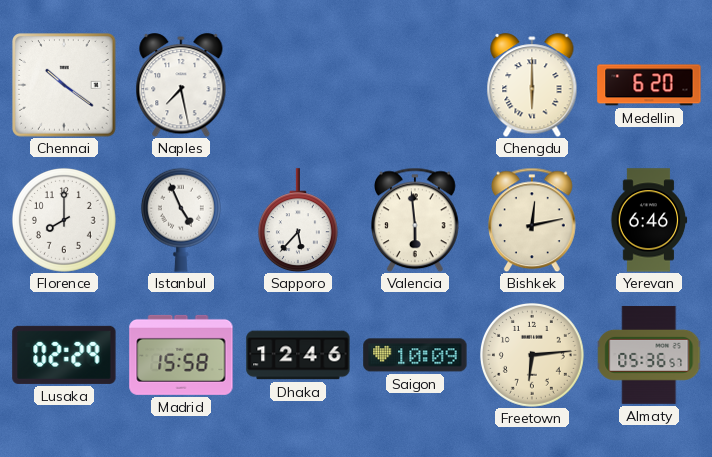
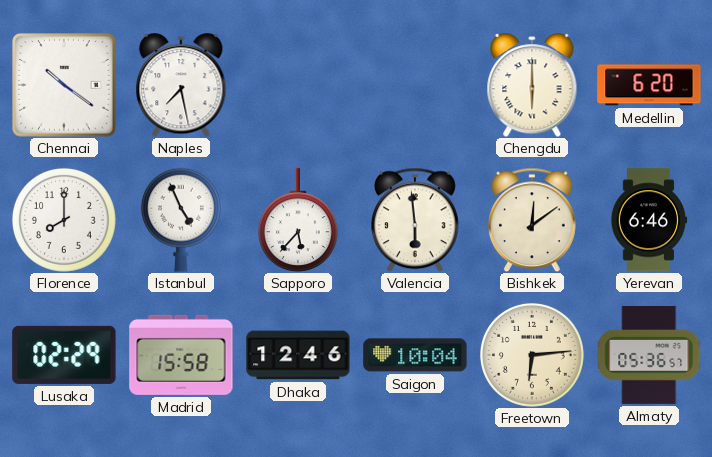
Bishkek: 12:13 -> 12:09 (532, 220)
Saigon: 10:09 -> 10:04 (415, 355)
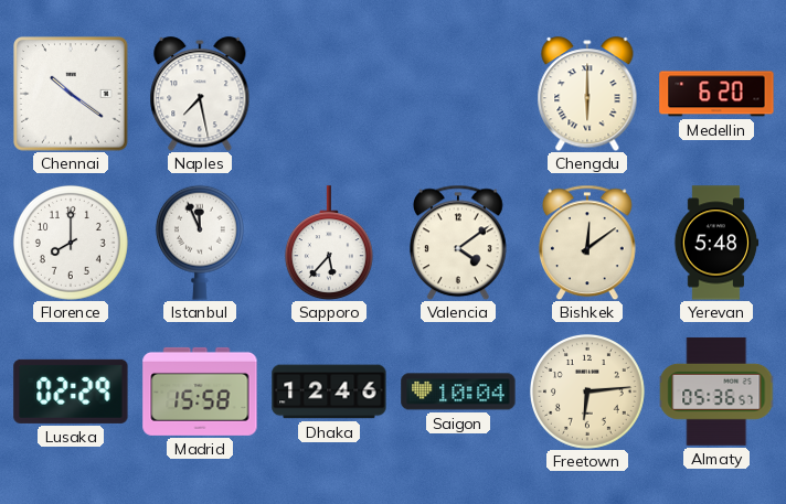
Istanbul: 4:56 -> 11:56 (200, 243)
Valencia: 5:59 -> 4:09 (458, 243)
Yerevan: 6:46 -> 5:48 (716, 243)
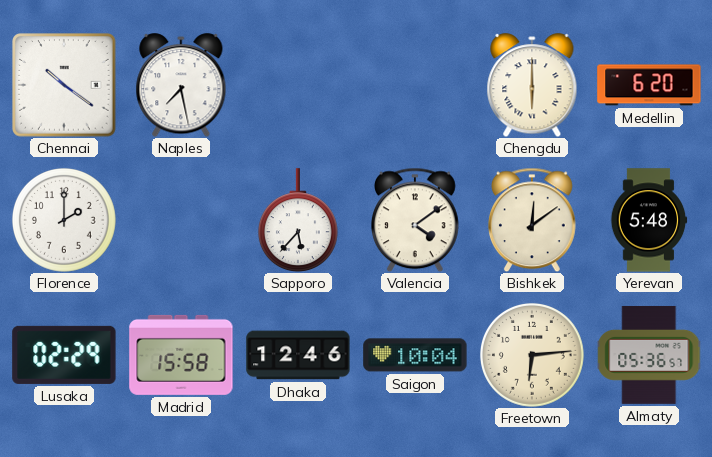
Florence: 8:00 -> 2:00 (64, 220)
Istanbul: 11:56 -> none (200, 243)
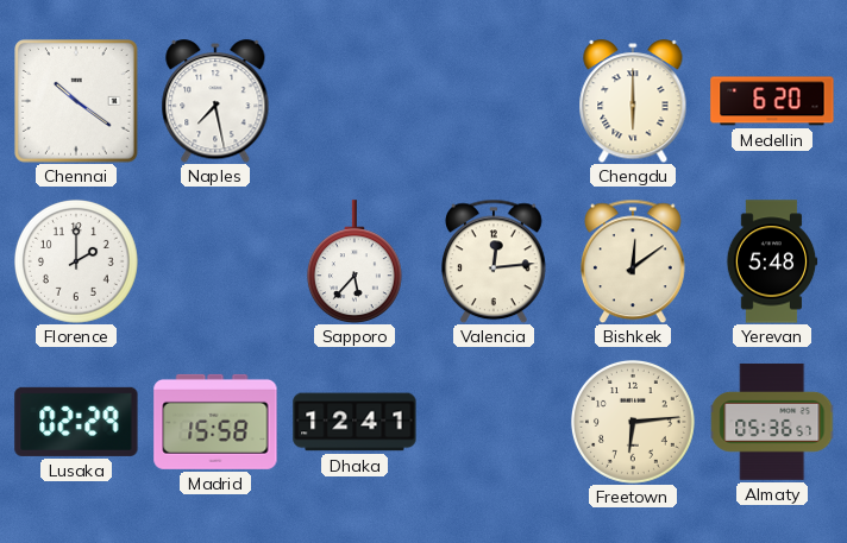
Valencia: 4:09 -> 12:14 (494, 261)
Dhaka: 12:46 -> 12:41 (355, 422)
Saigon: 10:04 -> none (415, 355)
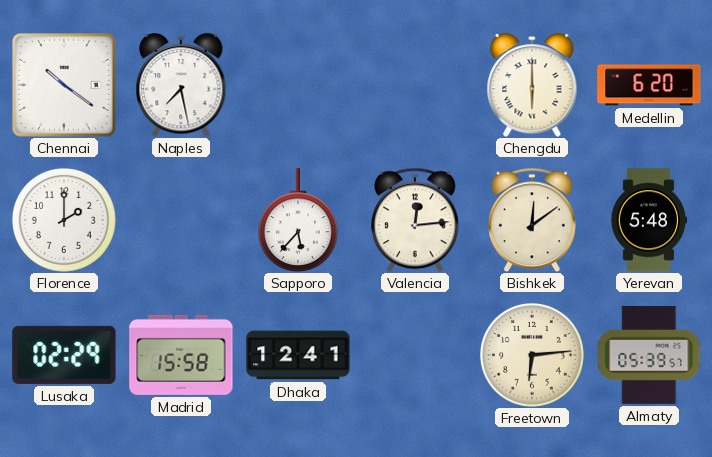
Almaty: 05:36 -> 05:39 (649, 355)
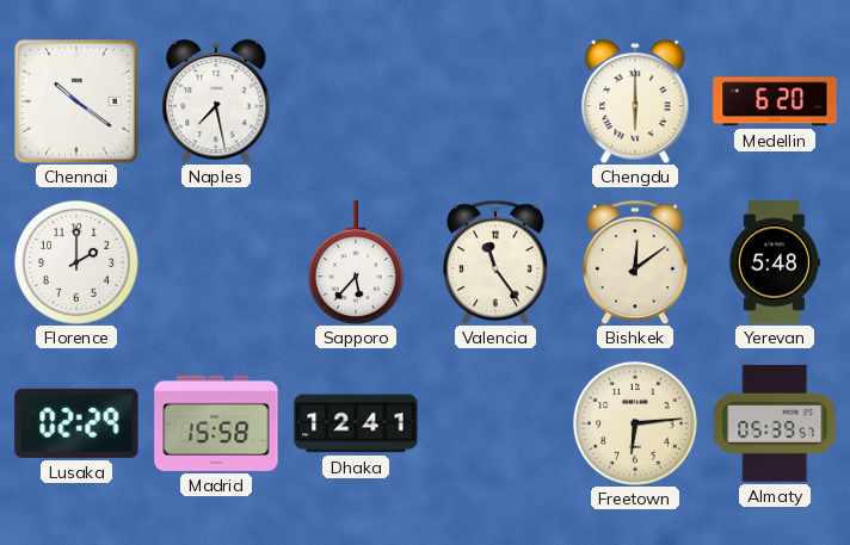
Valencia: 12:14 -> 11:24 (495, 262)
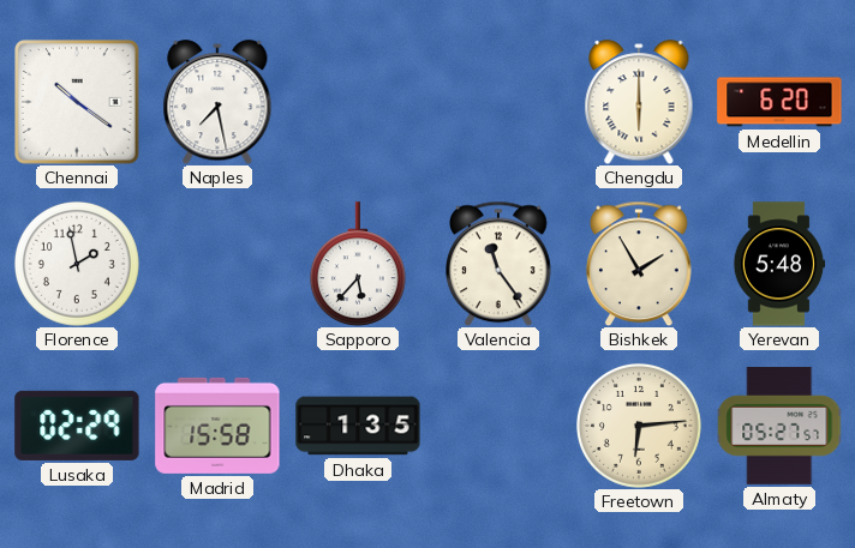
Florence: 2:00 -> 1:58 (77, 264)
Bishkek: 12:09 -> 1:55 (639, 264)
Dhaka: 12:41 -> 1:35 (358, 426)
Almaty: 05:39 -> 05:27 (779, 426)
